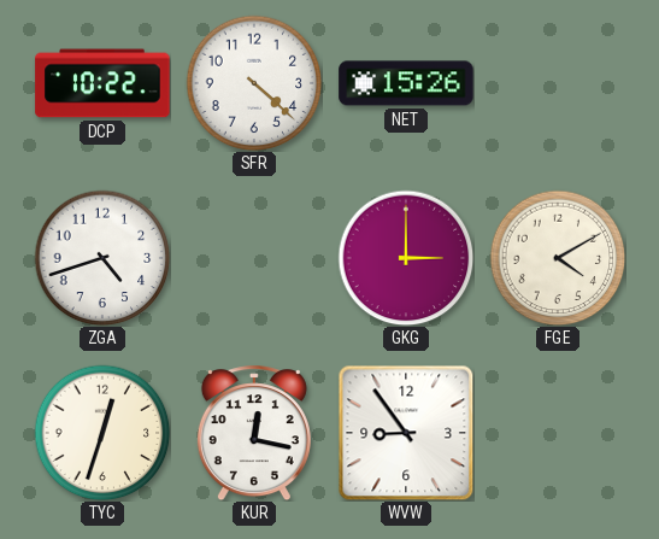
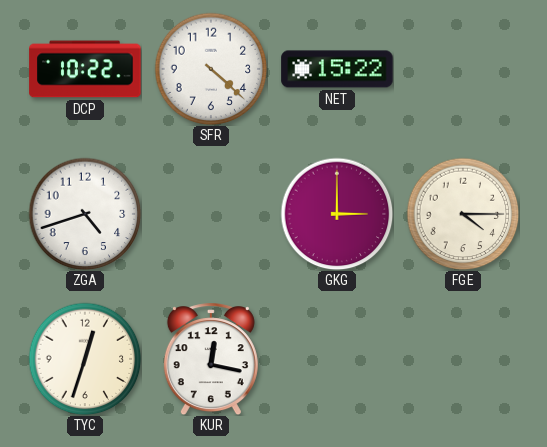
NET: 15:26 -> 15:22 (337, 69)
FGE: 4:10 -> 4:15 (463, 214)
WVW: 8:54 -> none (406, 433)
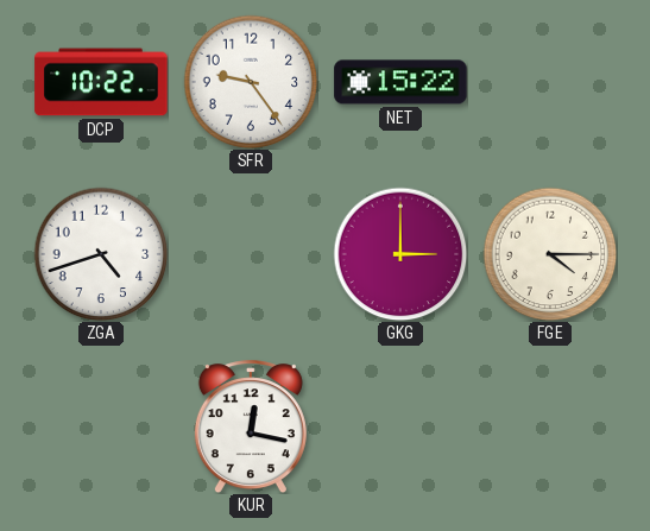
SFR: 4:22 -> 9:24 (251, 82)
TYC: 12:33 -> none (85, 359)
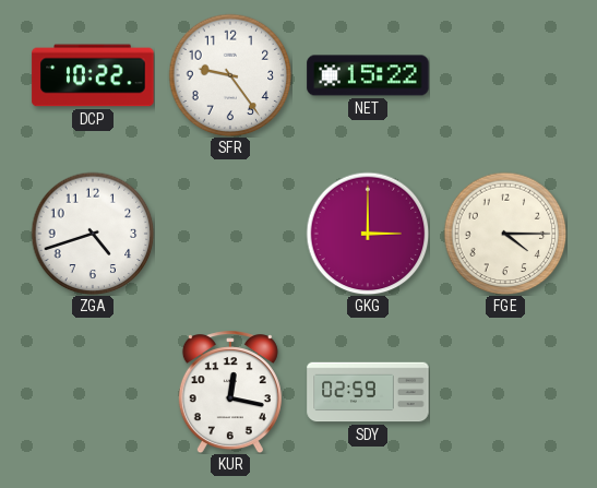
SDY: none -> 02:59 (368, 392)
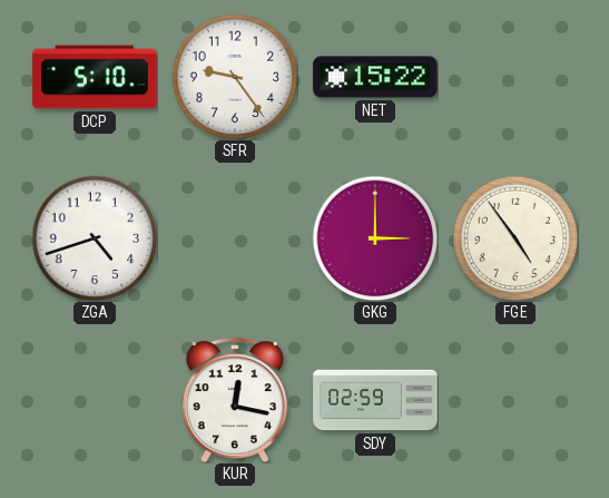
DCP: 10:22 -> 5:10 (95, 77)
FGE: 4:15 -> 4:54 (515, 238)
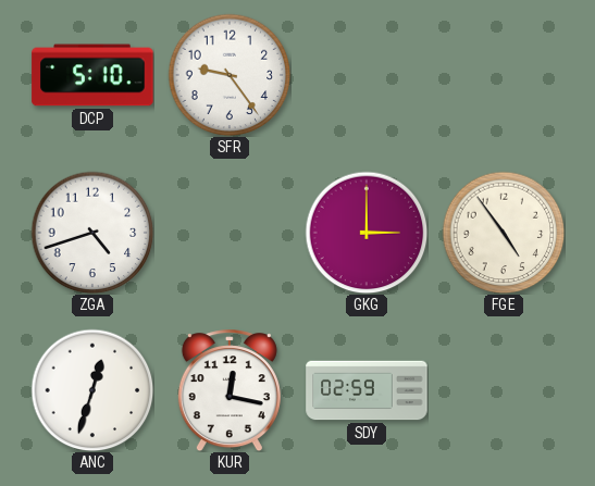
NET: 15:22 -> none (375, 77)
ANC: none -> 12:33 (92, 390)
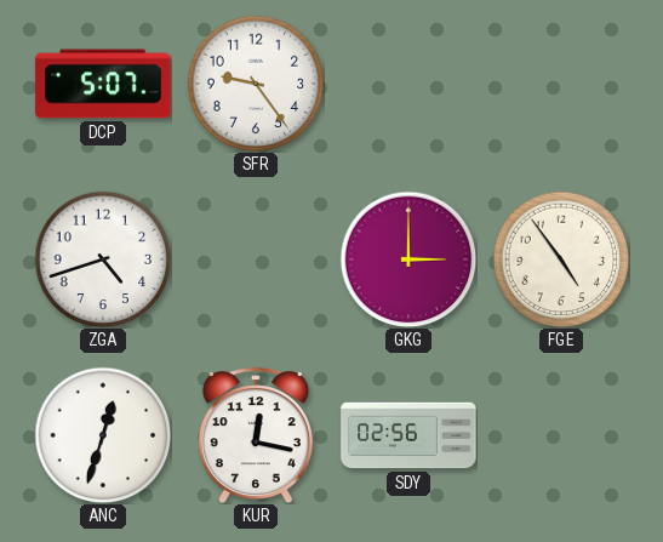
DCP: 5:10 -> 5:07 (103, 84)
SDY: 02:59 -> 02:56 (408, 435)
